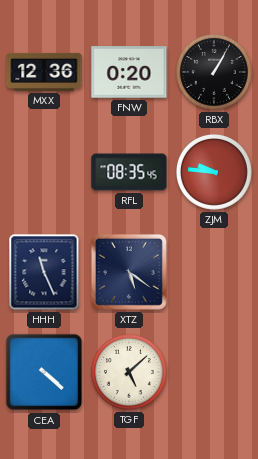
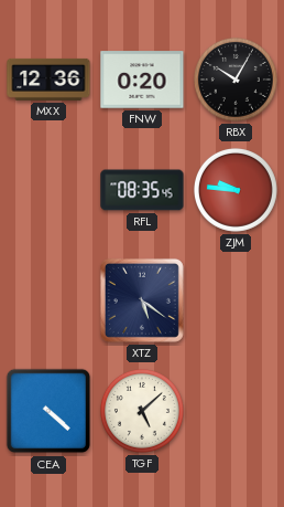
RBX: 1:05 -> 10:05 (236, 80)
HHH: 11:26 -> none (44, 272)
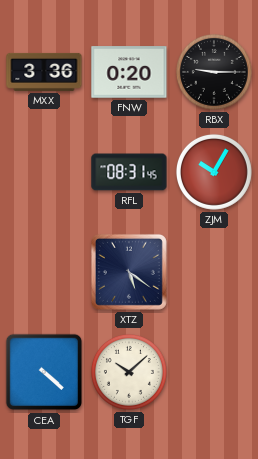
MXX: 12:36 -> 3:36 (44, 72)
RBX: 10:05 -> 9:15 (214, 72)
RFL: 08:35 -> 08:31 (129, 172)
ZJM: 9:46 -> 10:05 (214, 172)
TGF: 5:08 -> 10:08 (129, 372)
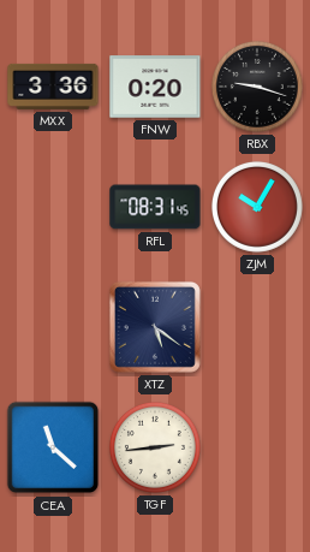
RBX: 9:15 -> 9:18 (257, 87)
CEA: 4:22 -> 11:22 (53, 447)
TGF: 10:08 -> 2:44 (155, 447)
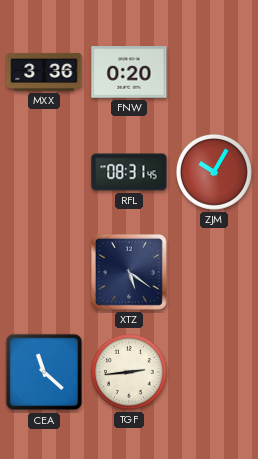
RBX: 9:18 -> none (257, 87)
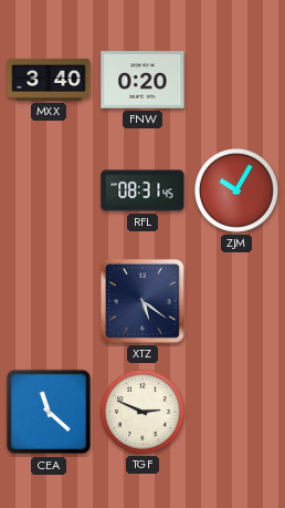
MXX: 3:36 -> 3:40 (49, 80)
TGF: 2:44 -> 2:49 (142, 412)
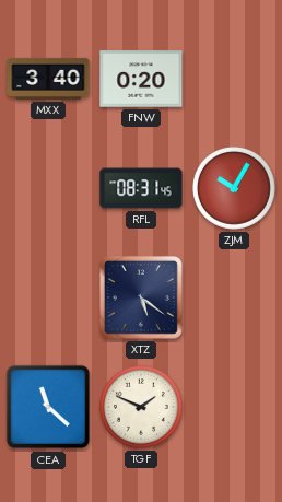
TGF: 2:49 -> 1:49 (141, 407)
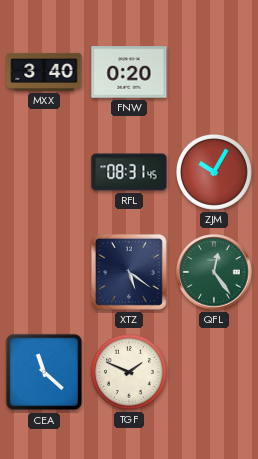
QFL: none -> 12:24 (214, 272)
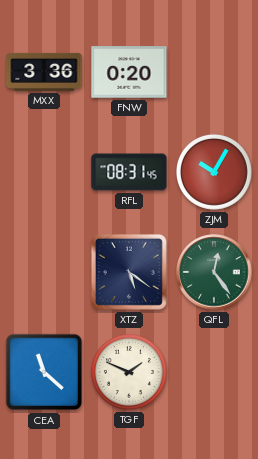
MXX: 3:40 -> 3:36 (44, 72)
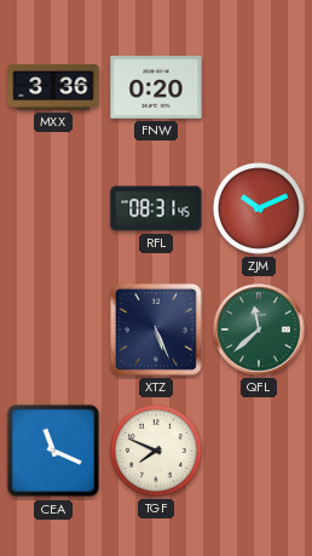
ZJM: 10:05 -> 10:11 (259, 208)
XTZ: 5:21 -> 5:26 (156, 329)
QFL: 12:24 -> 11:38 (259, 329)
CEA: 11:22 -> 11:19 (53, 451)
TGF: 1:49 -> 7:49 (156, 451)
